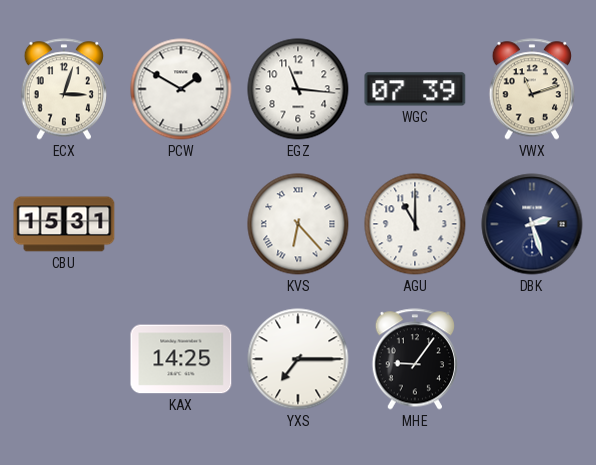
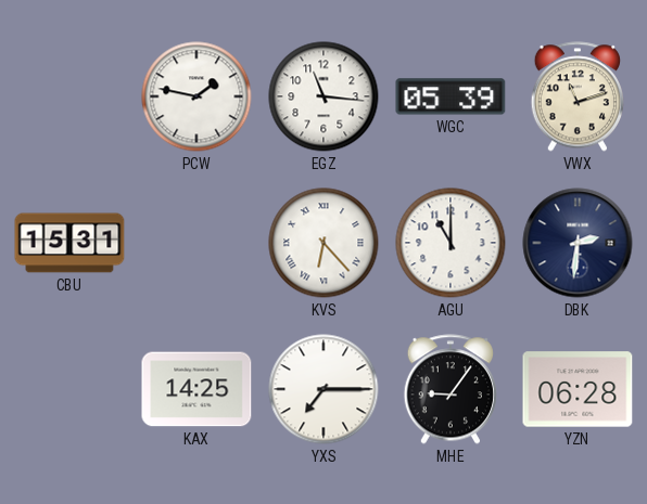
ECX: 3:03 -> none (63, 89)
PCW: 1:50 -> 1:47 (196, 96)
WGC: 07:39 -> 05:39 (451, 96)
DBK: 2:27 -> 2:31 (578, 243)
YZN: none -> 06:28 (578, 389)
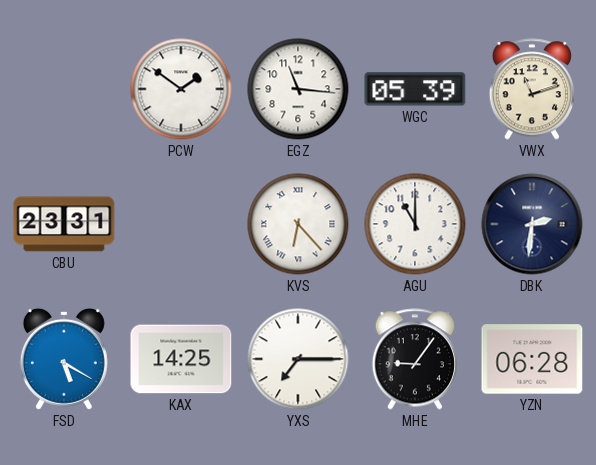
PCW: 1:47 -> 1:51 (181, 89)
CBU: 15:31 -> 23:31 (64, 224)
FSD: none -> 5:20 (64, 359)
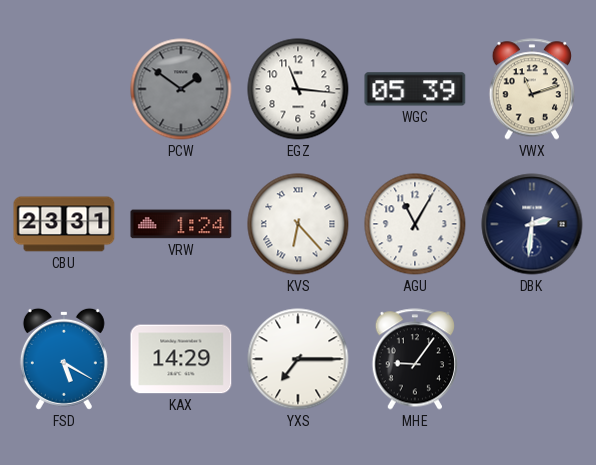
PCW dial: white -> grey (181, 89)
VRW: none -> 1:24 (181, 224)
AGU: 11:00 -> 11:05 (415, 224)
KAX: 14:25 -> 14:29 (181, 359)
YZN: 06:28 -> none (532, 359)
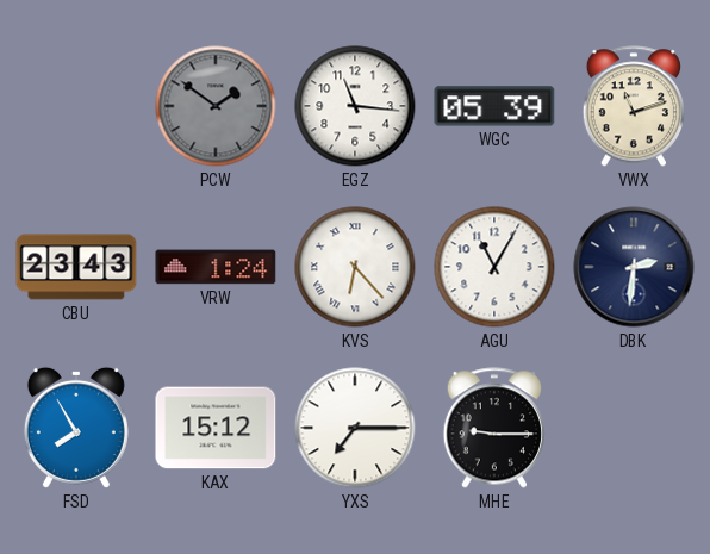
CBU: 23:31 -> 23:43 (76, 267)
FSD: 5:20 -> 7:55 (76, 428)
KAX: 14:29 -> 15:12 (216, 428)
MHE: 9:06 -> 9:15 (493, 428)
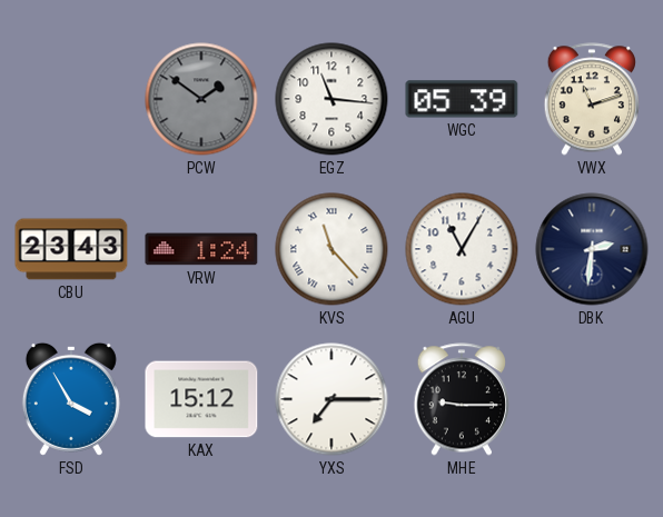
KVS: 6:23 -> 11:23 (331, 249)
FSD: 7:55 -> 3:55 (71, 399)
